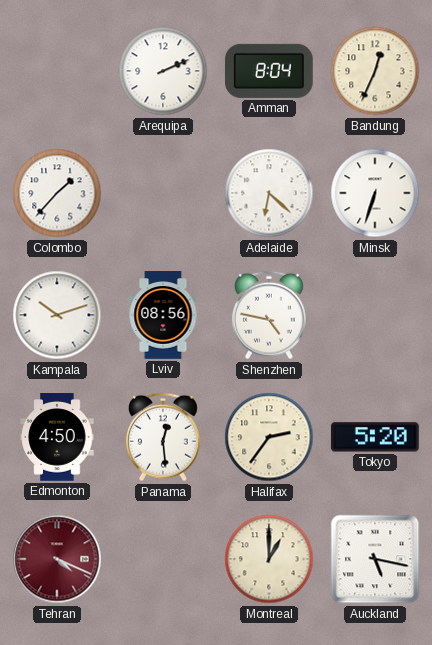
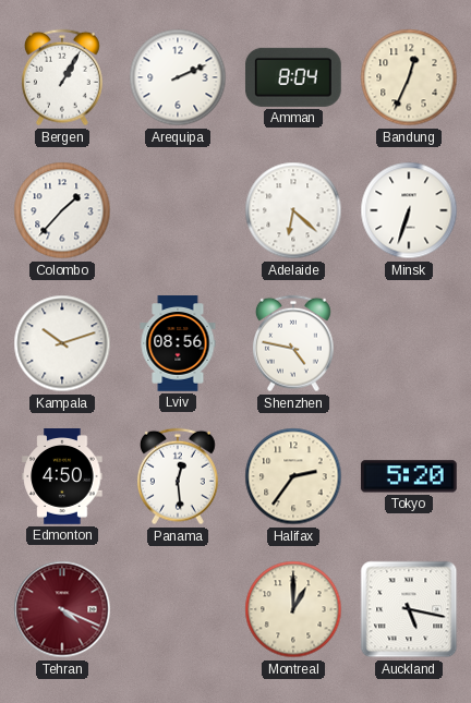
Bergen: none -> 1:05 (62, 77)
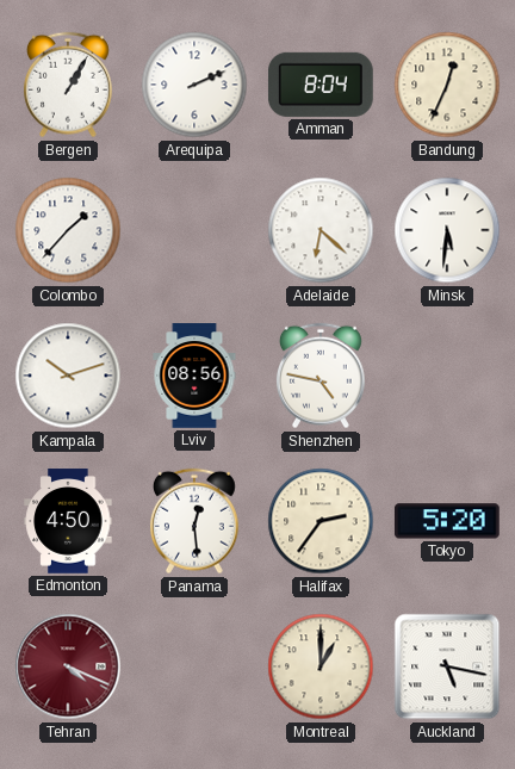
Minsk: 6:33 -> 5:31 (447, 230)
